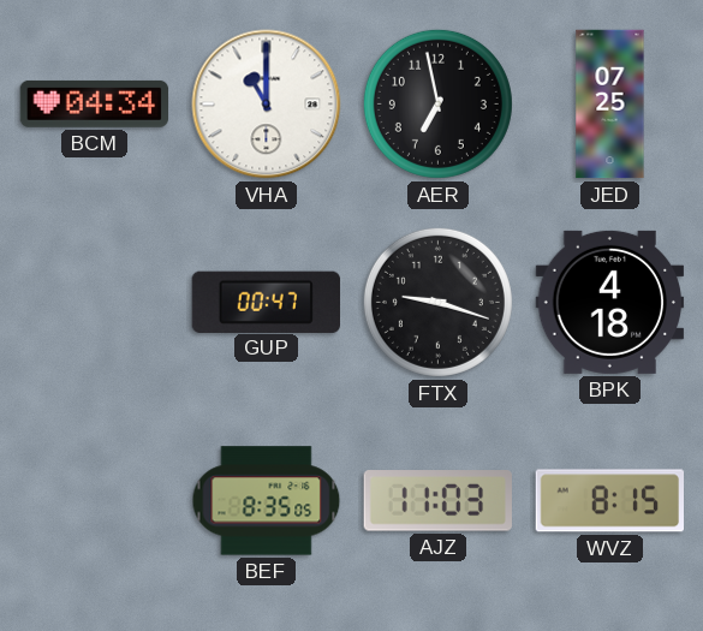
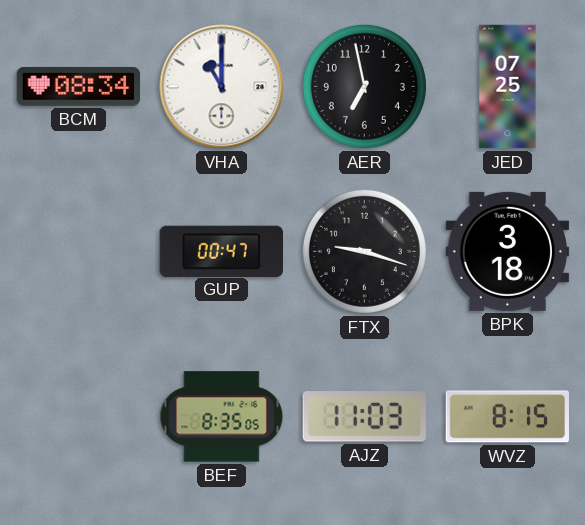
BCM: 04:34 -> 08:34 (79, 86)
BPK: 4:18 -> 3:18 (508, 251)
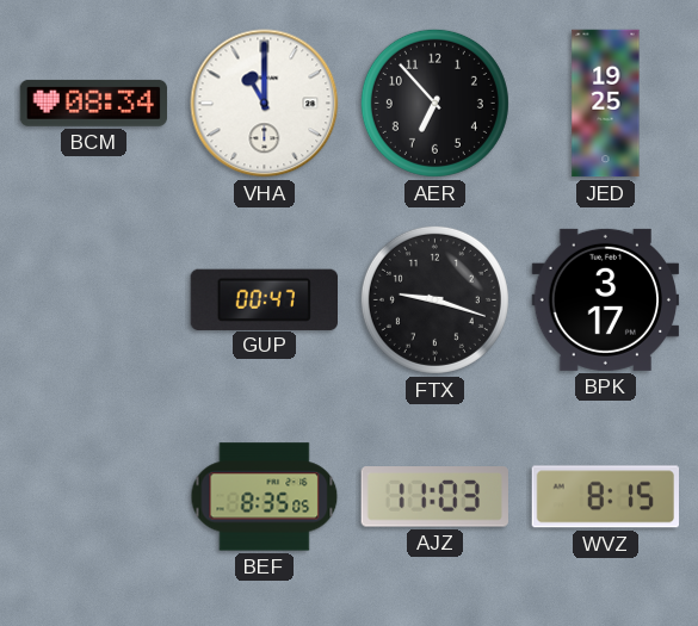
AER: 6:58 -> 6:53 (434, 103)
JED: 07:25 -> 19:25 (606, 104)
BPK: 3:18 -> 3:17 (606, 299)
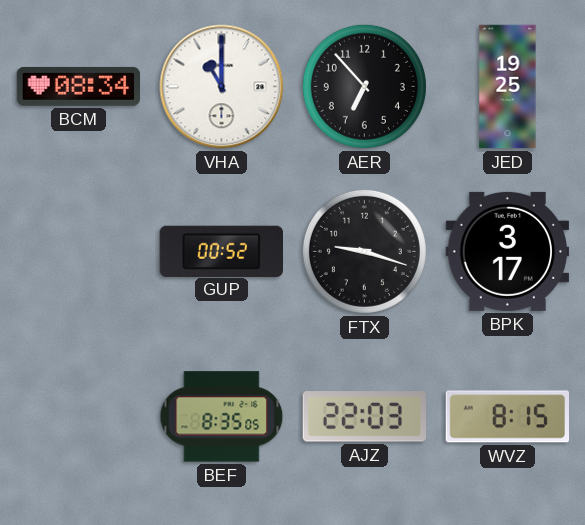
GUP: 00:47 -> 00:52 (221, 251)
AJZ: 11:03 -> 22:03 (364, 417)
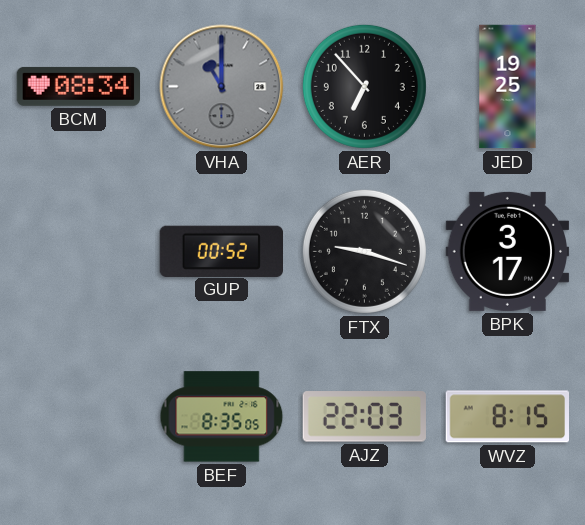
VHA dial: white -> grey (222, 87)
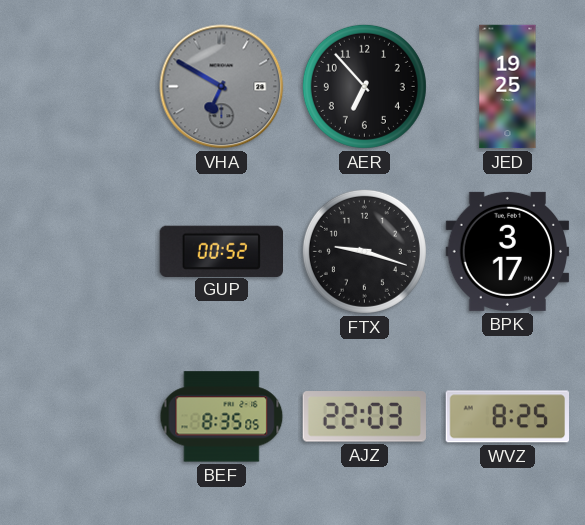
BCM: 08:34 -> none (79, 86)
VHA: 11:00 -> 6:50 (222, 87)
WVZ: 8:15 -> 8:25 (507, 417)
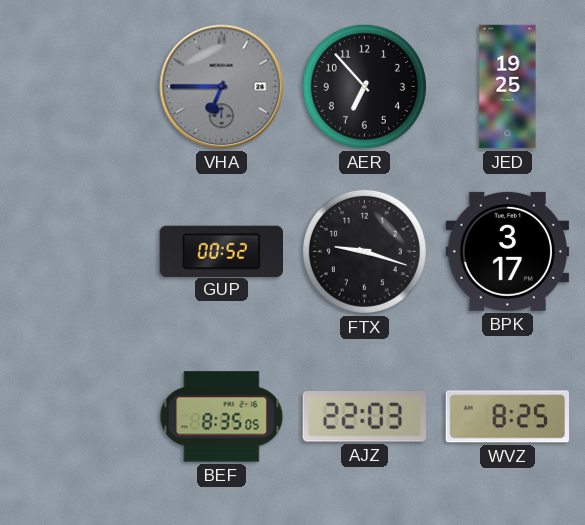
VHA: 6:50 -> 6:45 (222, 87)
